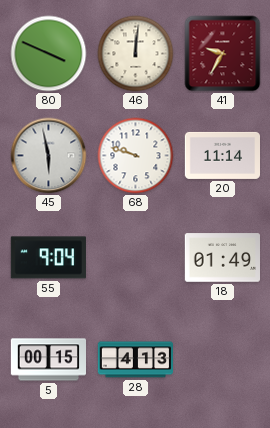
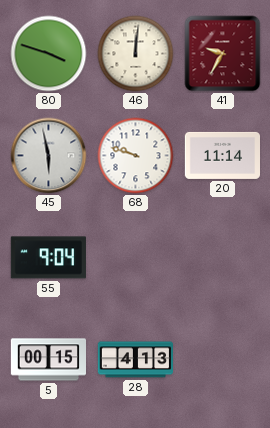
80: 3:49 -> 3:48 (49, 54)
18: 01:49 -> none (222, 258)
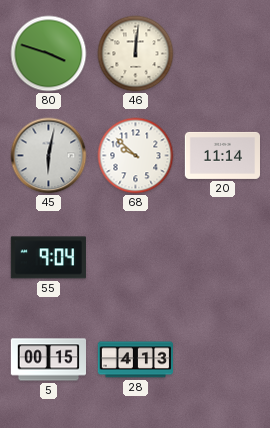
41: 9:35 -> none (223, 54)
45: 5:58 -> 6:02 (49, 156)
68: 9:48 -> 9:52 (136, 156)
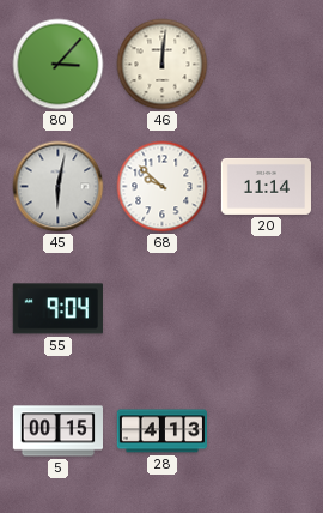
80: 3:48 -> 3:07 (59, 65)
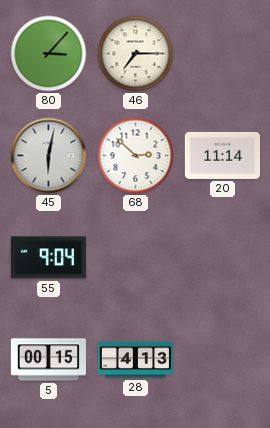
46: 12:01 -> 7:15 (136, 54)
68: 9:52 -> 2:52 (136, 156)
